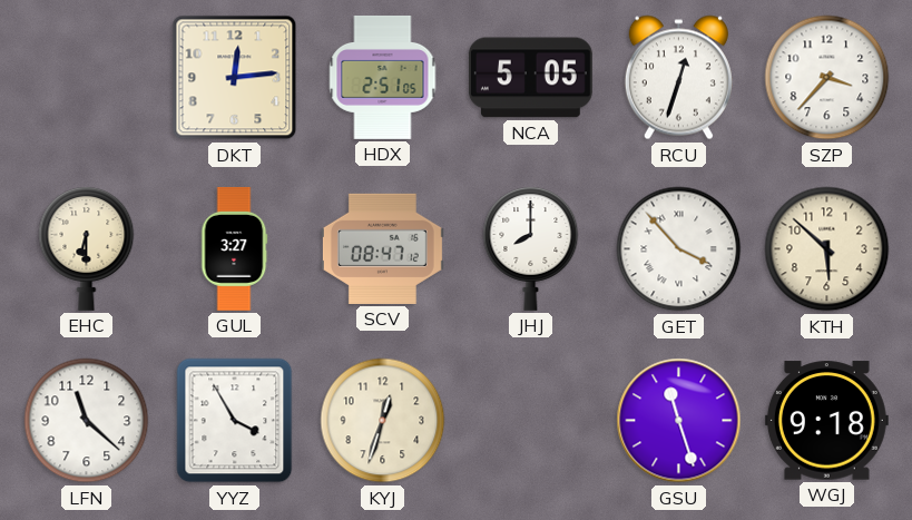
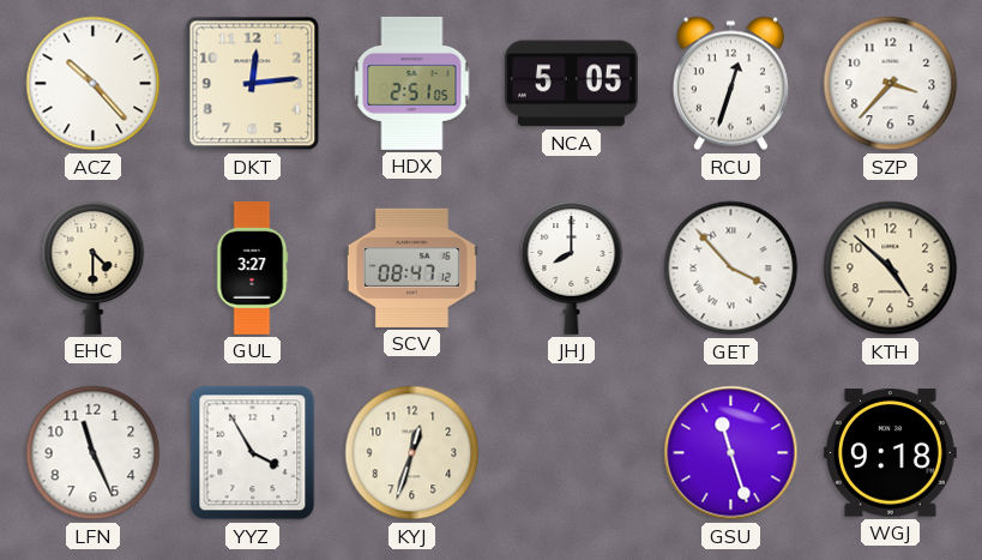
ACZ: none -> 10:23 (94, 84)
EHC: 6:30 -> 4:30 (94, 267)
KTH: 5:52 -> 4:52 (891, 269)
LFN: 11:22 -> 11:26 (94, 453)
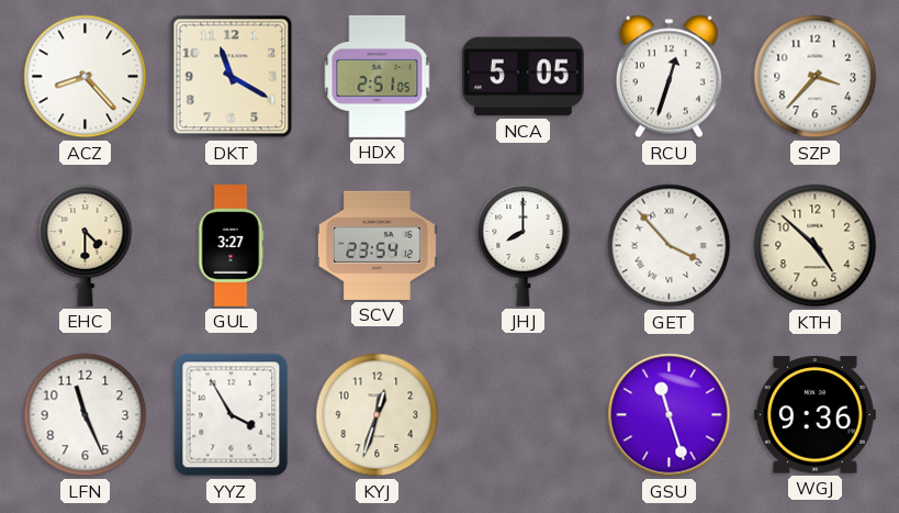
ACZ: 10:23 -> 8:23 (86, 77)
DKT: 12:14 -> 11:20 (232, 77)
SCV: 08:47 -> 23:54 (377, 245)
WGJ: 9:18 -> 9:36 (814, 415)
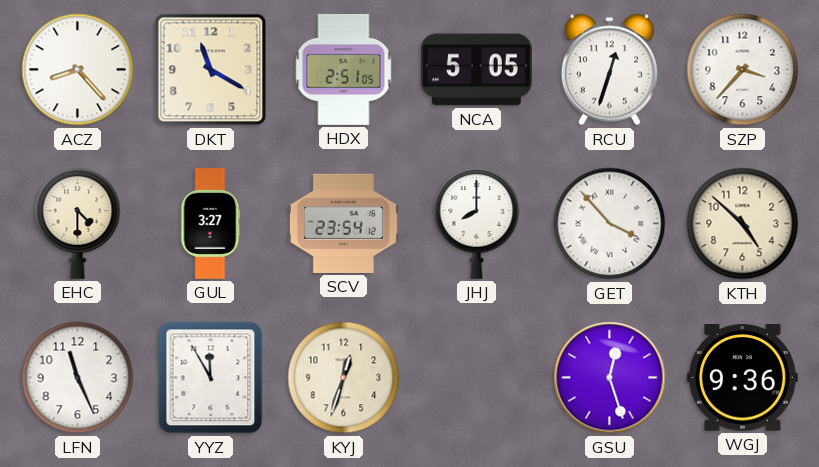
YYZ: 3:55 -> 11:55 (211, 378)
GSU: 11:27 -> 12:27 (610, 378)
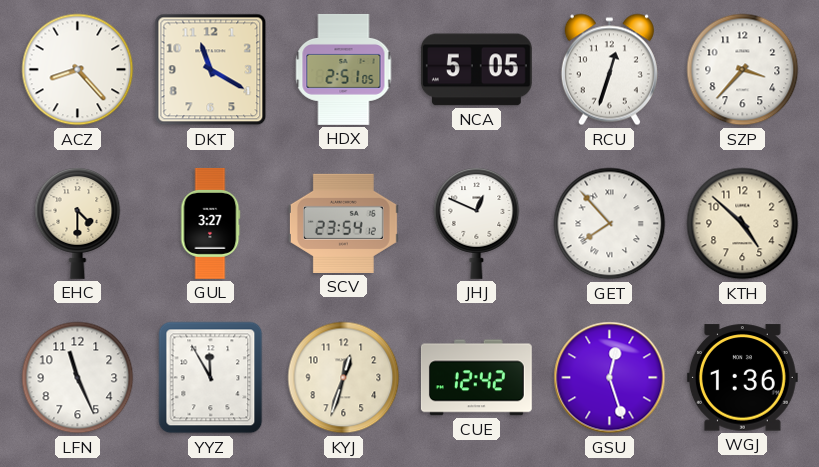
JHJ: 8:00 -> 12:49 (477, 223)
GET: 3:53 -> 7:53 (610, 224)
CUE: none -> 12:42 (476, 378)
WGJ: 9:36 -> 1:36 (742, 378)
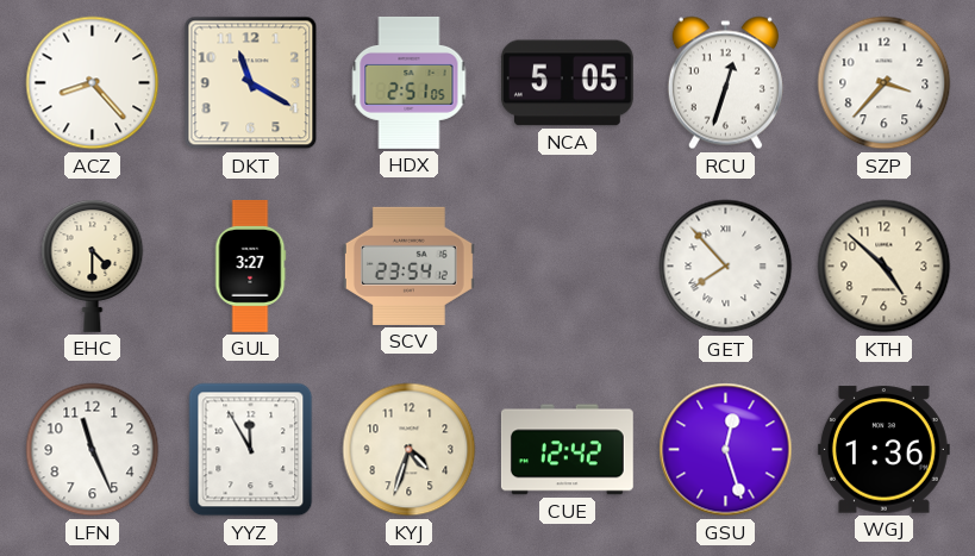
JHJ: 12:49 -> none (477, 223)
KYJ: 12:33 -> 4:33 (410, 450)
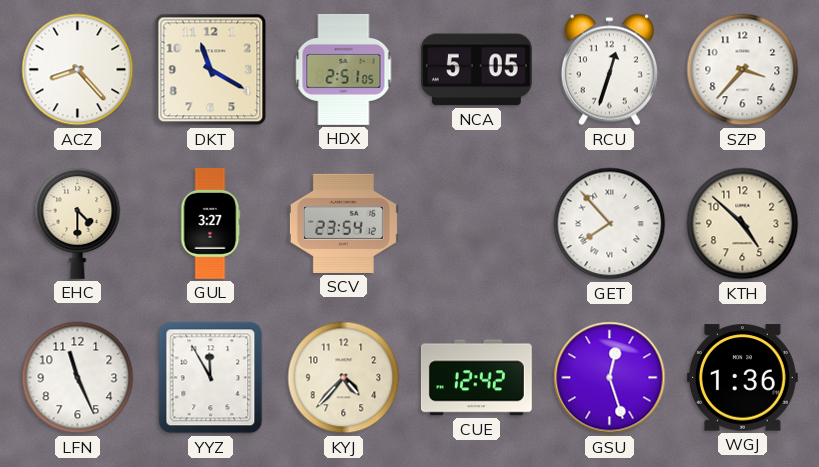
KYJ: 4:33 -> 4:37 (344, 378)
